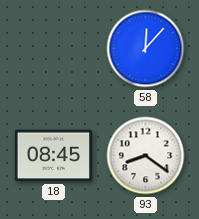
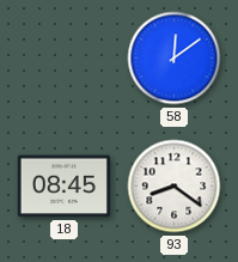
58: 12:07 -> 12:09 (175, 59)
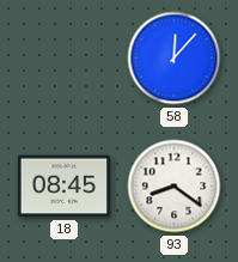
58: 12:09 -> 12:07 (175, 59)
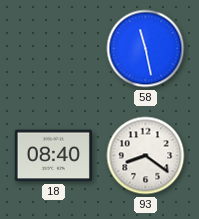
58: 12:07 -> 11:28 (146, 49)
18: 08:45 -> 08:40 (53, 156)
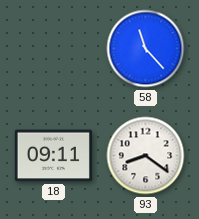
58: 11:28 -> 11:23 (146, 49)
18: 08:40 -> 09:11 (53, 156)
